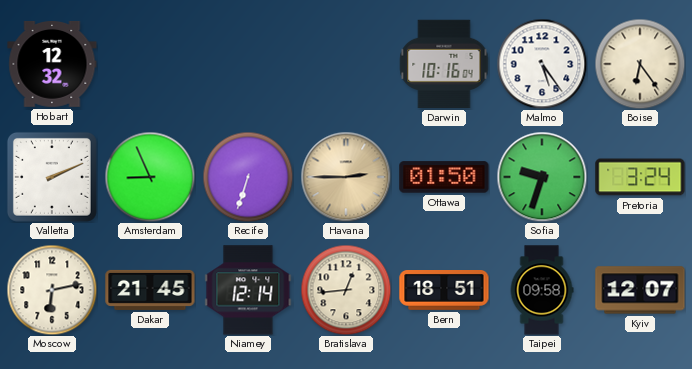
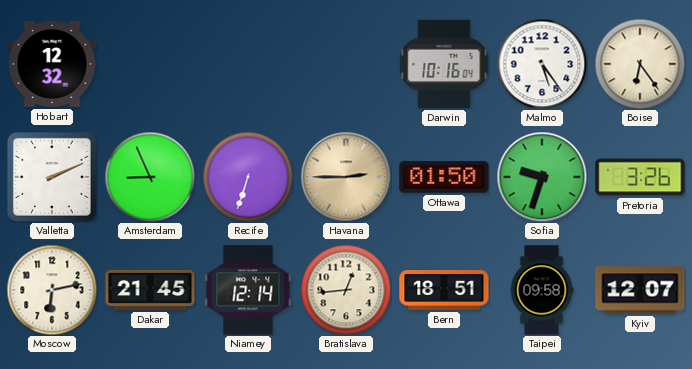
Pretoria: 3:24 -> 3:26 (640, 177)
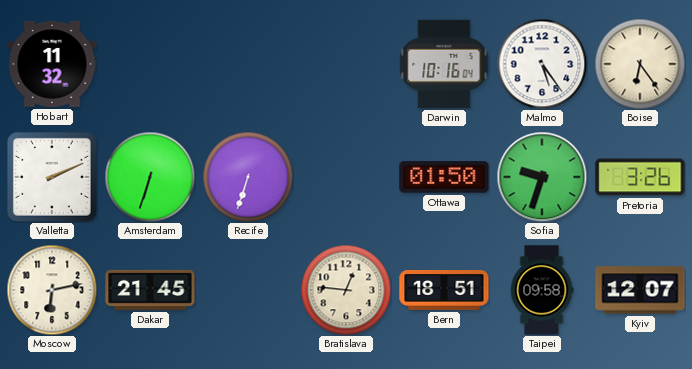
Hobart: 12:32 -> 11:32 (52, 64)
Amsterdam: 8:56 -> 6:33 (150, 177)
Havana: 2:45 -> none (346, 177)
Niamey: 12:14 -> none (248, 290)
Bratislava: 12:44 -> 12:46 (346, 290)
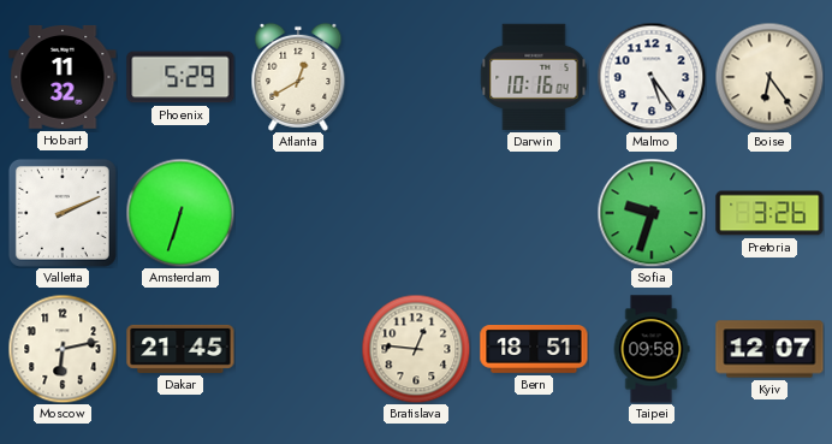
Phoenix: none -> 5:29 (180, 77)
Atlanta: none -> 12:40 (298, 77)
Recife: 6:33 -> none (248, 177)
Ottawa: 01:50 -> none (444, 177)
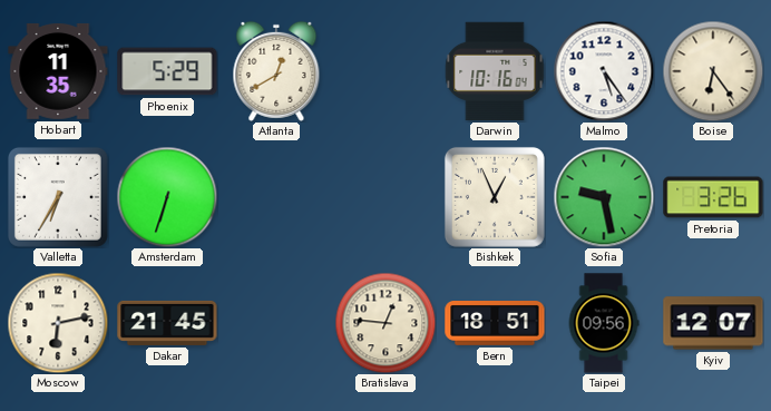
Hobart: 11:32 -> 11:35 (58, 71)
Valletta: 2:11 -> 6:35 (58, 197)
Bishkek: none -> 12:56 (495, 197)
Sofia: 9:33 -> 9:28 (604, 197)
Taipei: 09:58 -> 09:56 (604, 323)
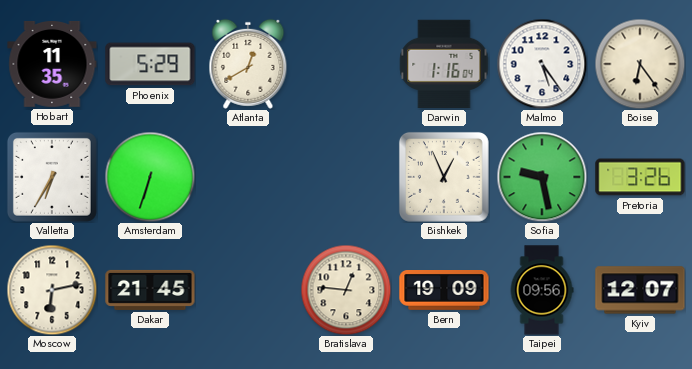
Darwin: 10:16 -> 1:16 (444, 64)
Bern: 18:51 -> 19:09 (444, 291)
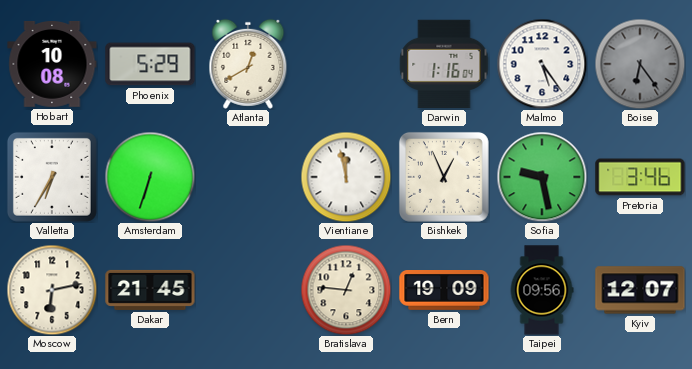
Hobart: 11:35 -> 10:08 (52, 64)
Boise dial: cream -> grey (640, 64)
Vientiane: none -> 11:58 (346, 177)
Pretoria: 3:26 -> 3:46 (640, 177)
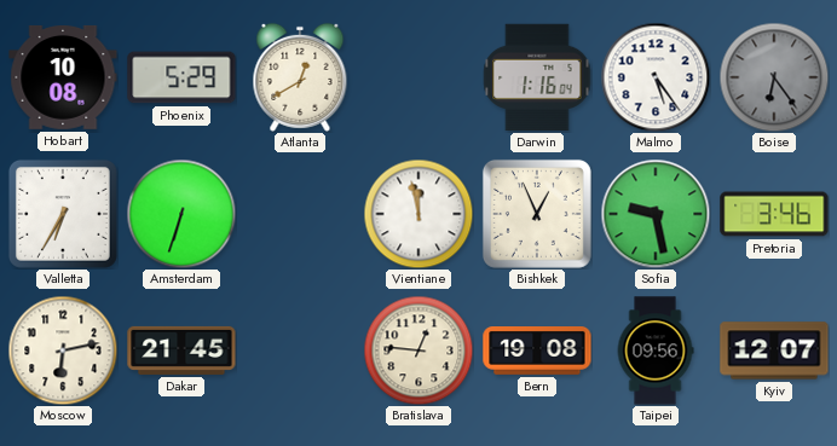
Bern: 19:09 -> 19:08 (537, 352)
